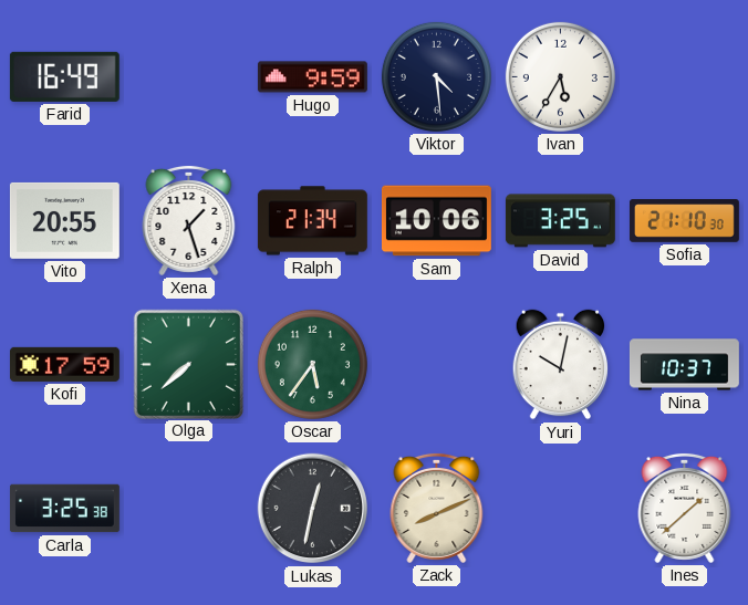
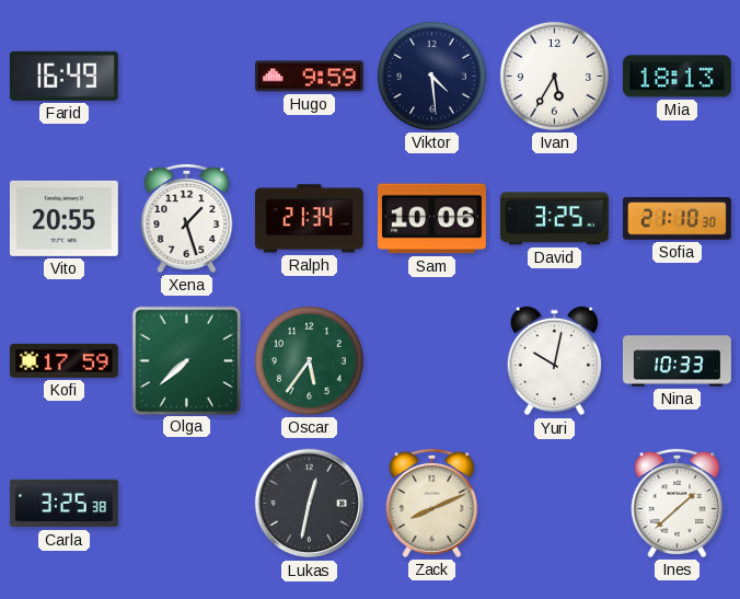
Mia: none -> 18:13 (677, 77)
Nina: 10:37 -> 10:33 (677, 361)
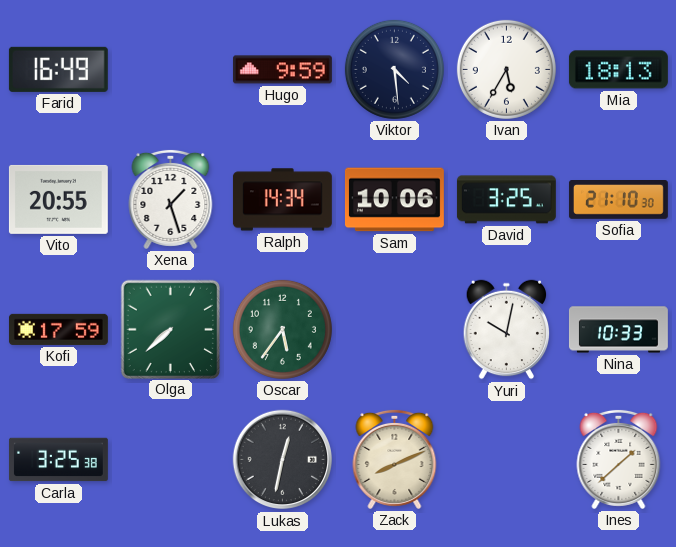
Ralph: 21:34 -> 14:34 (282, 200)
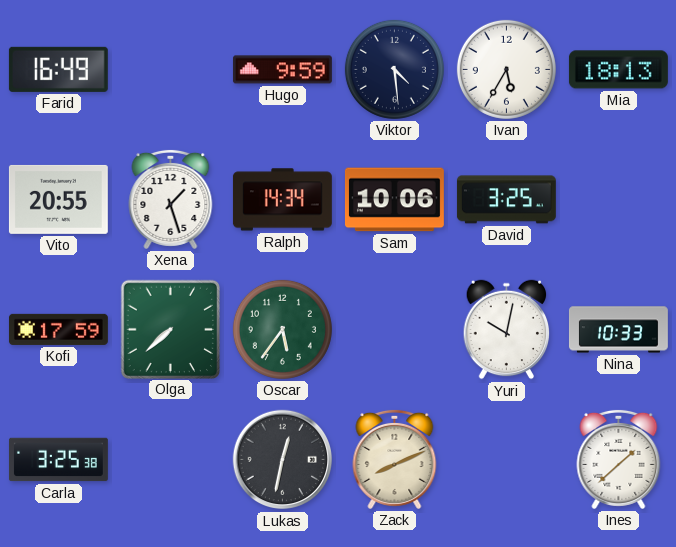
Sofia: 21:10 -> none (618, 200)
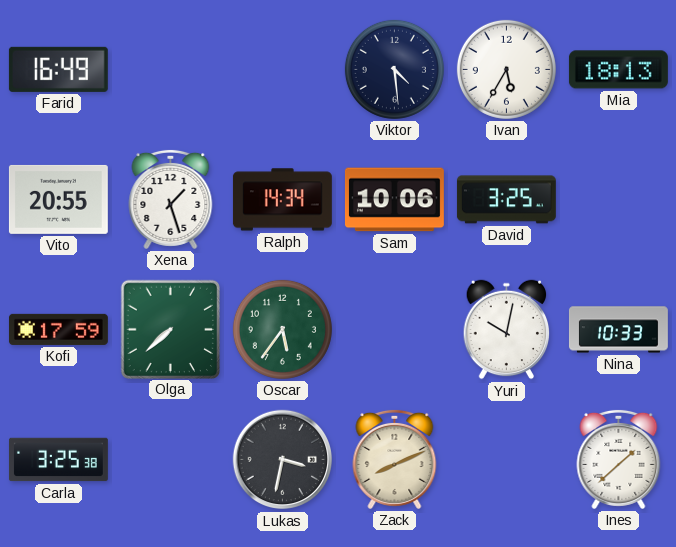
Hugo: 9:59 -> none (282, 70)
Lukas: 12:32 -> 3:32 (283, 460)
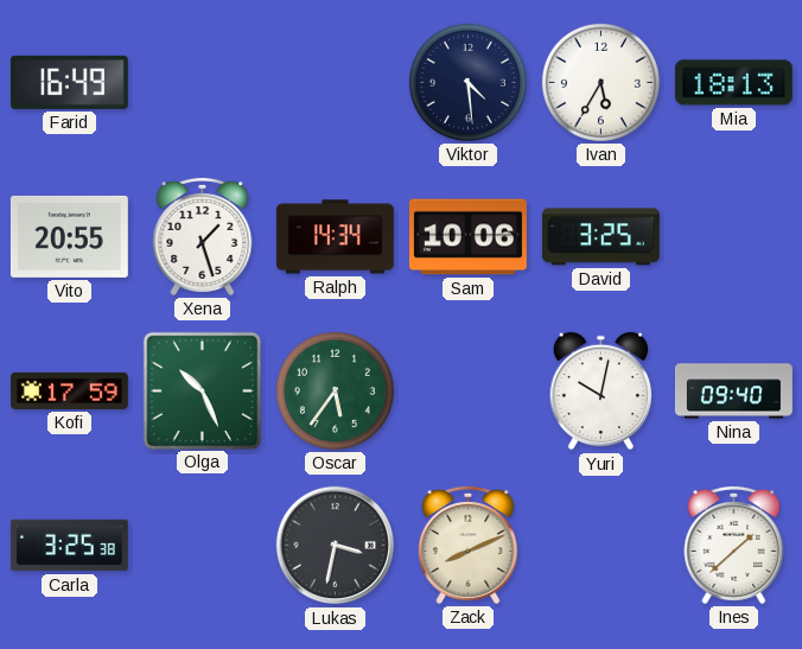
Olga: 7:38 -> 10:26 (202, 390)
Nina: 10:33 -> 09:40 (733, 392)
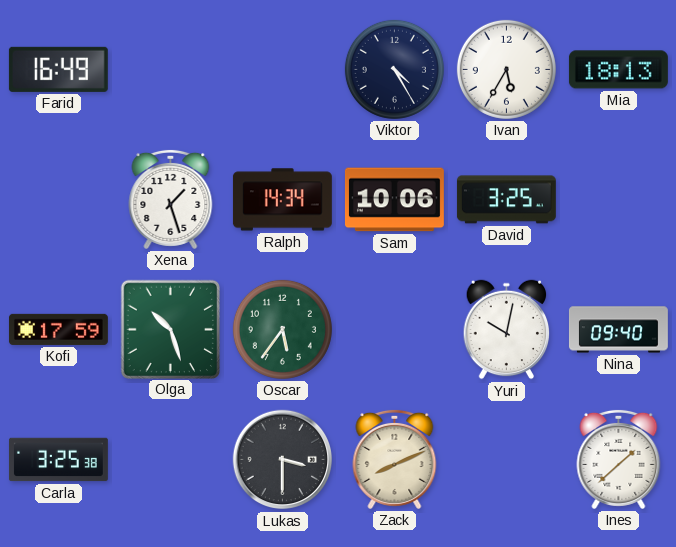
Viktor: 4:29 -> 4:25 (394, 69)
Vito: 20:55 -> none (69, 236)
Olga: 10:26 -> 10:27 (170, 329)
Lukas: 3:32 -> 3:30 (283, 460)
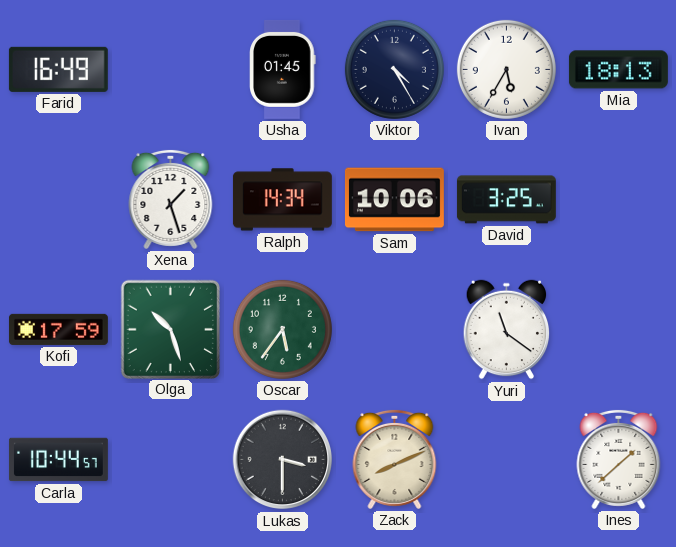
Usha: none -> 01:45 (283, 69)
Yuri: 10:02 -> 11:21 (507, 330)
Nina: 09:40 -> none (618, 330)
Carla: 3:25 -> 10:44 (58, 460)
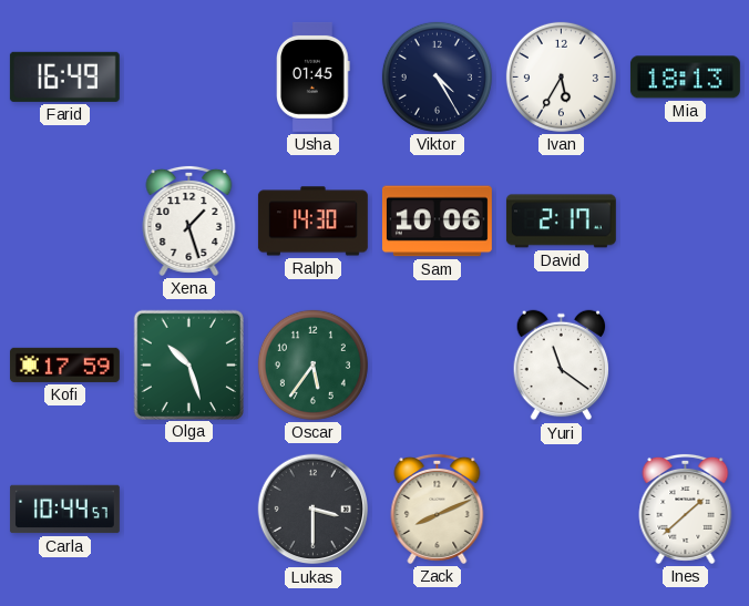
Ralph: 14:34 -> 14:30 (312, 222)
David: 3:25 -> 2:17 (561, 222)
